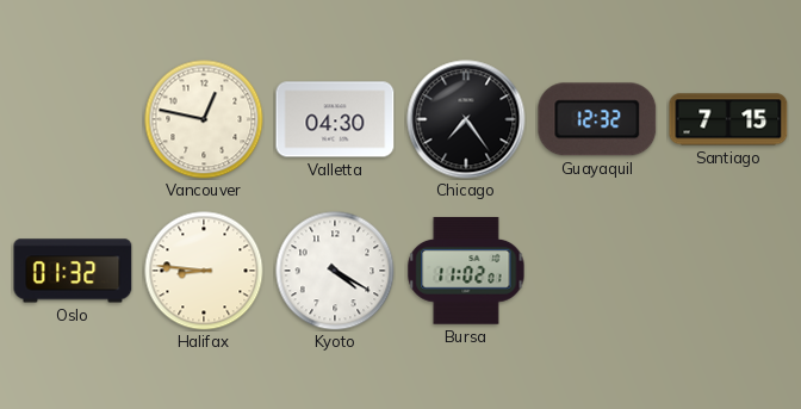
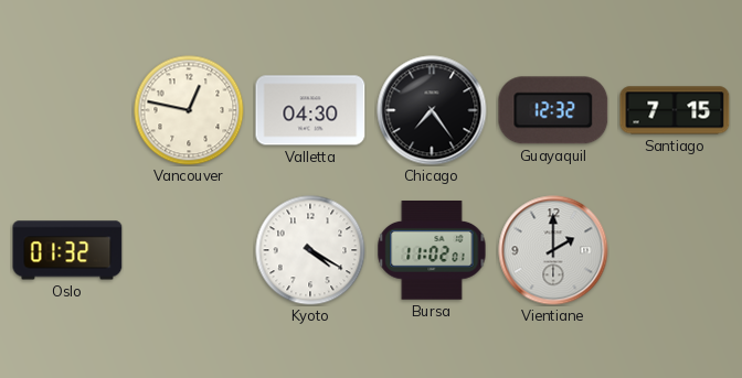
Halifax: 8:46 -> none (204, 271)
Vientiane: none -> 2:00 (553, 250)
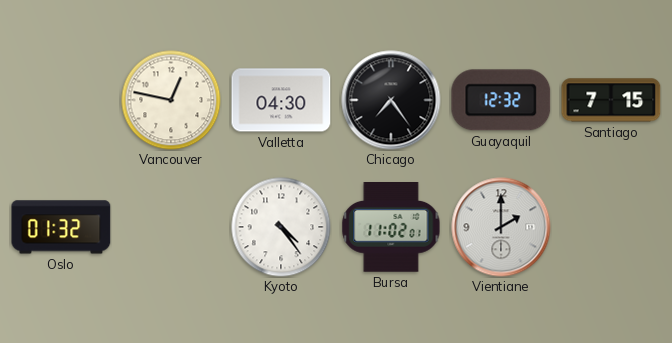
Kyoto: 4:20 -> 4:24 (281, 227)
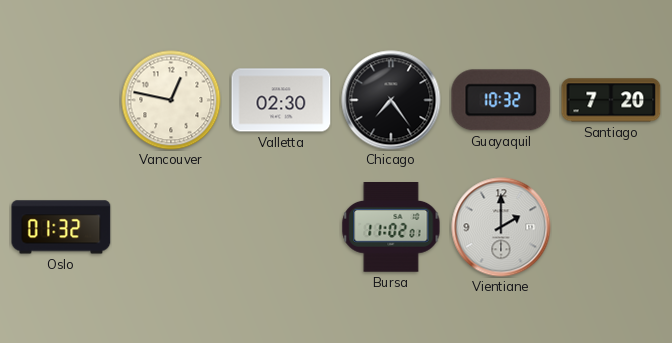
Valletta: 04:30 -> 02:30 (281, 100)
Guayaquil: 12:32 -> 10:32 (501, 100)
Santiago: 7:15 -> 7:20 (611, 100)
Kyoto: 4:24 -> none (281, 227)
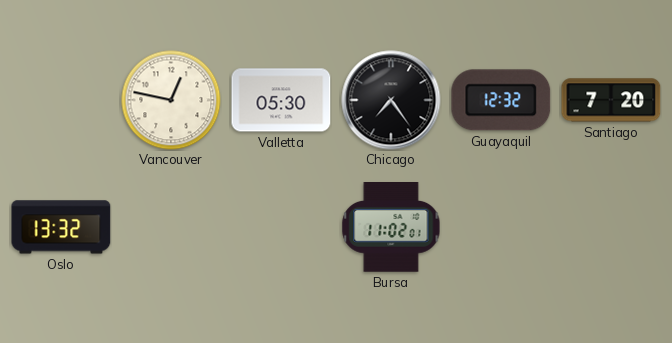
Valletta: 02:30 -> 05:30 (281, 100)
Guayaquil: 10:32 -> 12:32 (501, 100)
Oslo: 01:32 -> 13:32 (61, 227)
Vientiane: 2:00 -> none (501, 227)
